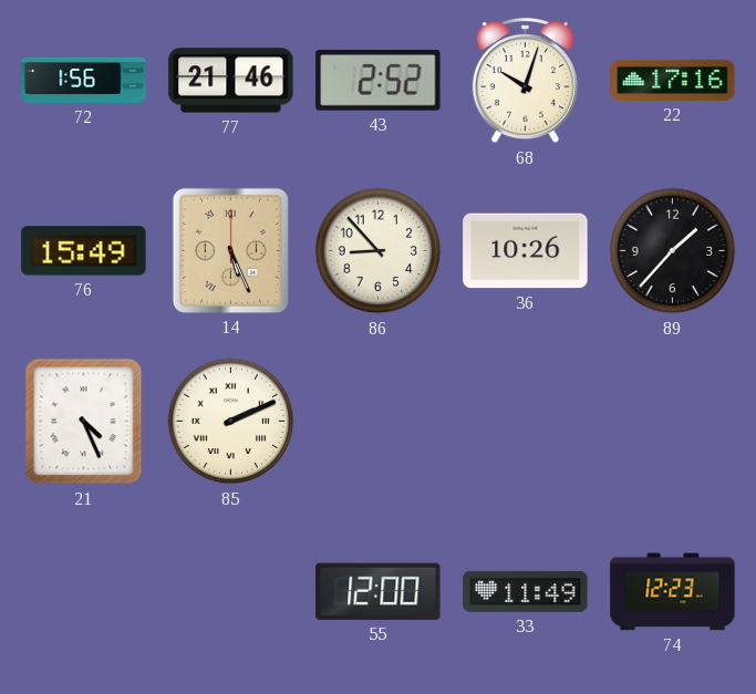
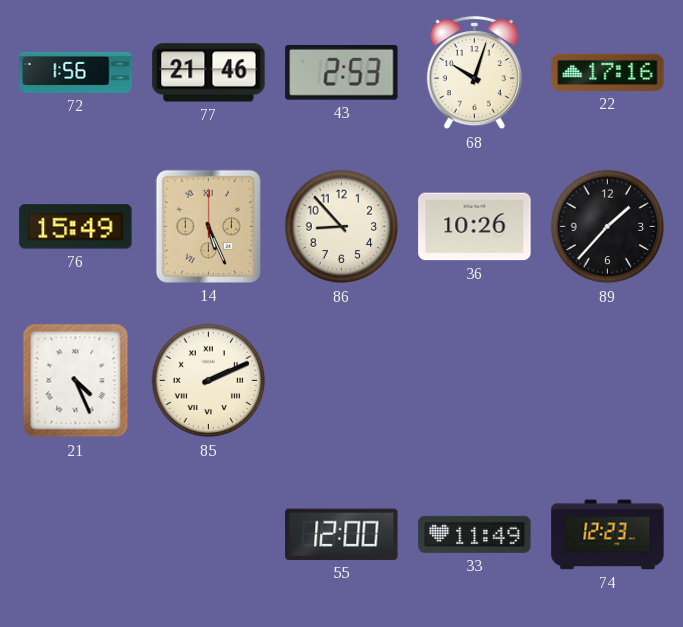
43: 2:52 -> 2:53 (342, 72)
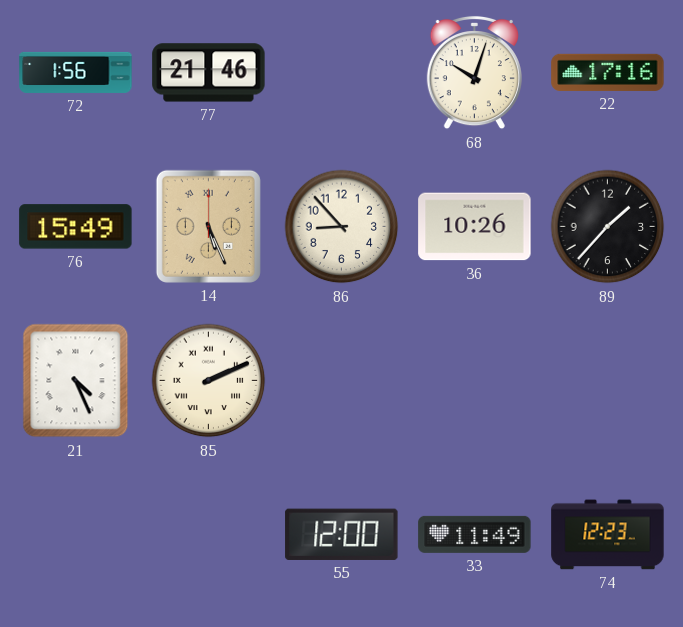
43: 2:53 -> none (342, 72)
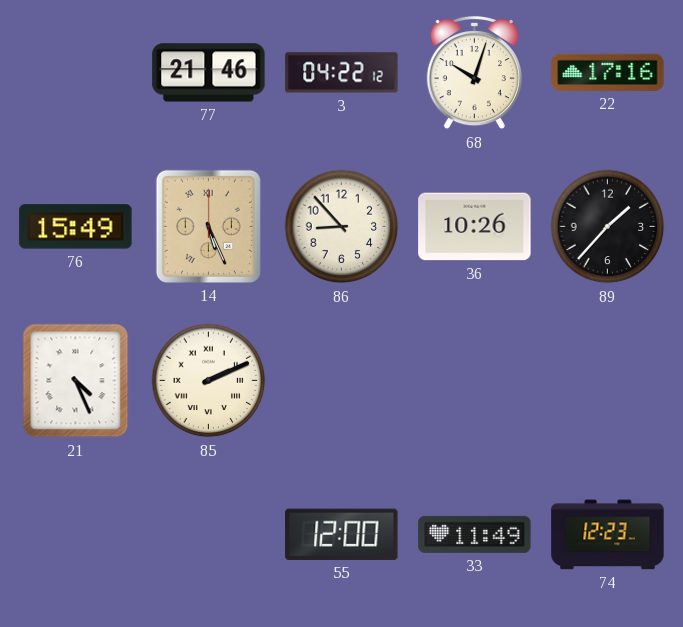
72: 1:56 -> none (76, 72)
3: none -> 04:22 (342, 73)
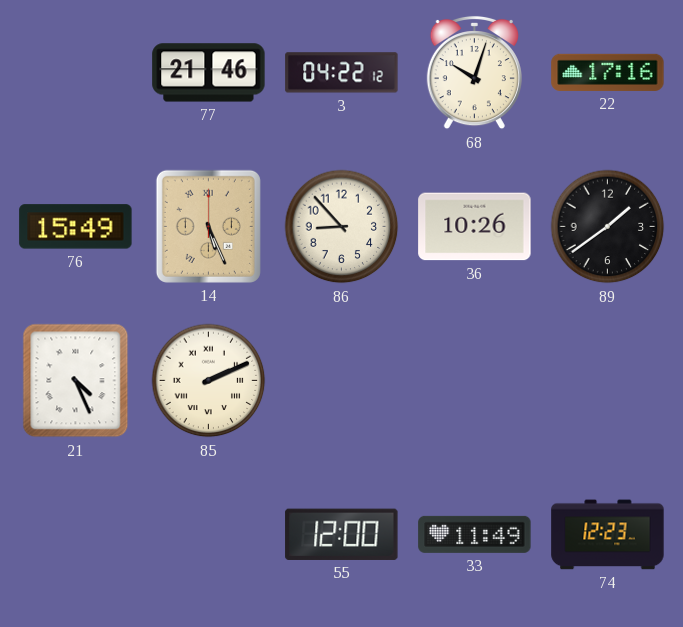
89: 1:37 -> 1:39 (608, 227)
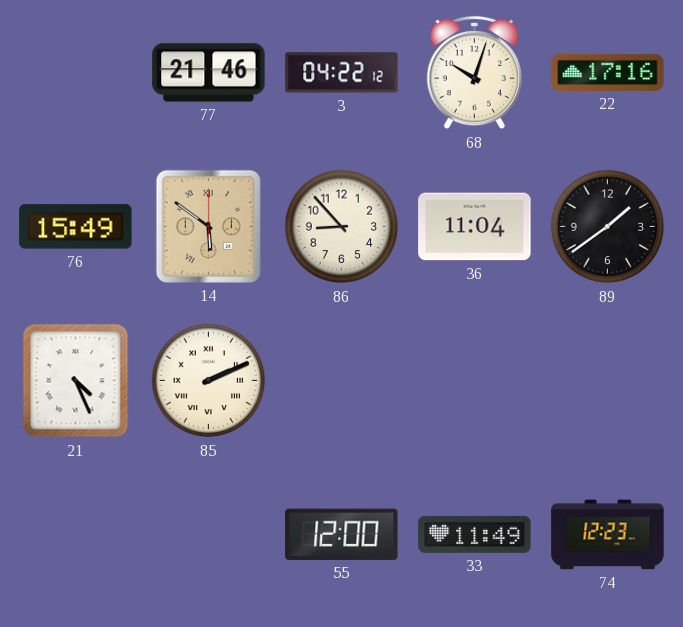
14: 5:26 -> 5:51 (208, 226)
36: 10:26 -> 11:04 (475, 227)
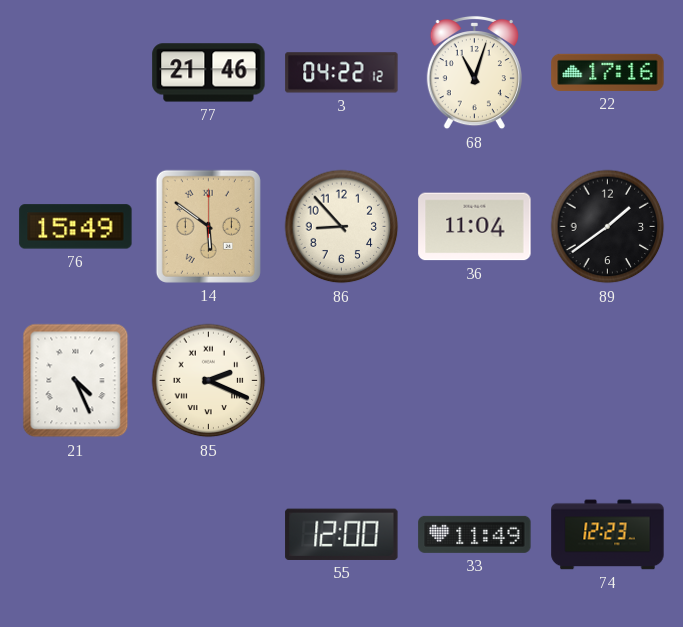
68: 10:03 -> 11:03 (474, 73)
85: 2:11 -> 2:19 (209, 381)
